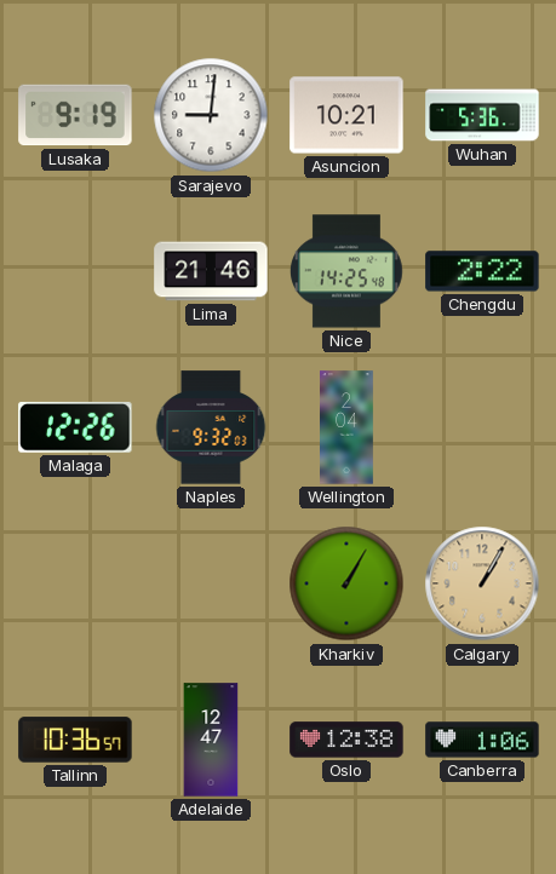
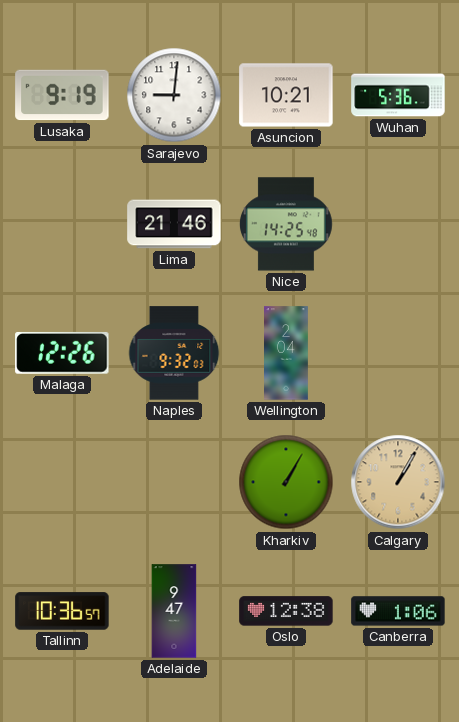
Chengdu: 2:22 -> none (482, 271)
Adelaide: 12:47 -> 9:47 (174, 611)
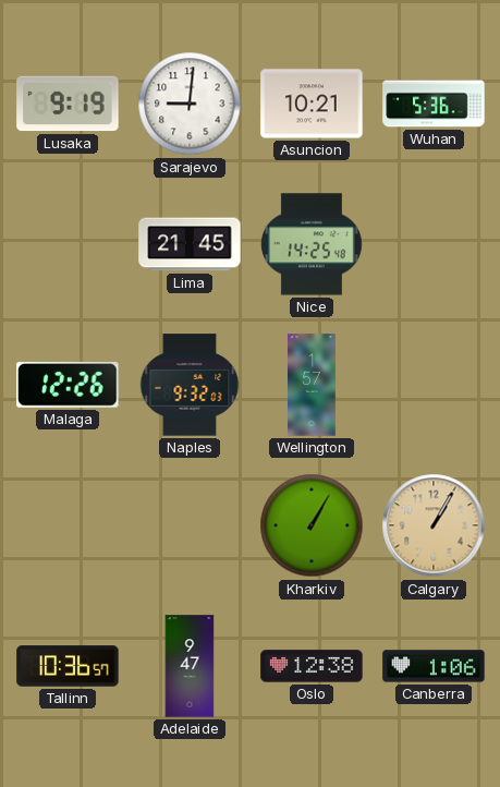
Lima: 21:46 -> 21:45 (190, 244)
Wellington: 2:04 -> 1:57 (313, 385)
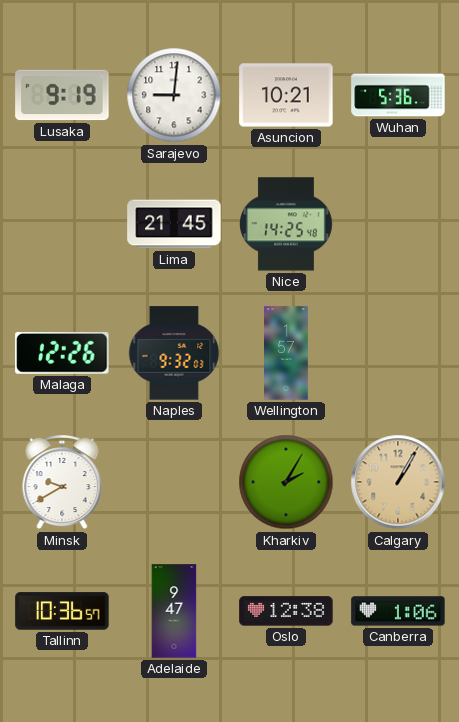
Minsk: none -> 9:40 (62, 483)
Kharkiv: 1:05 -> 2:05 (286, 482)
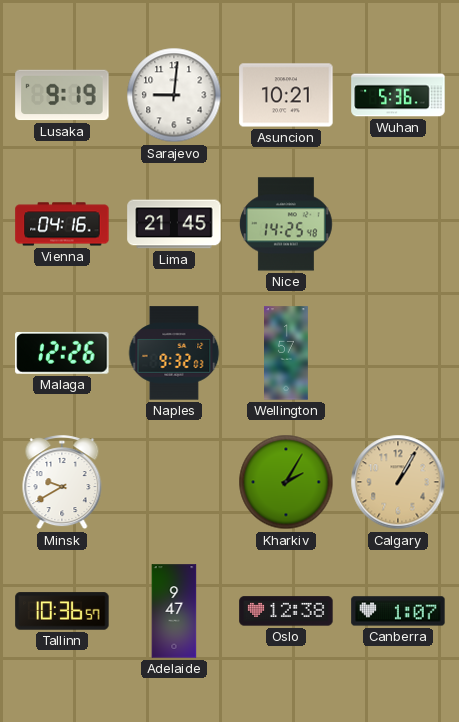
Vienna: none -> 04:16 (62, 224)
Canberra: 1:06 -> 1:07 (398, 611)
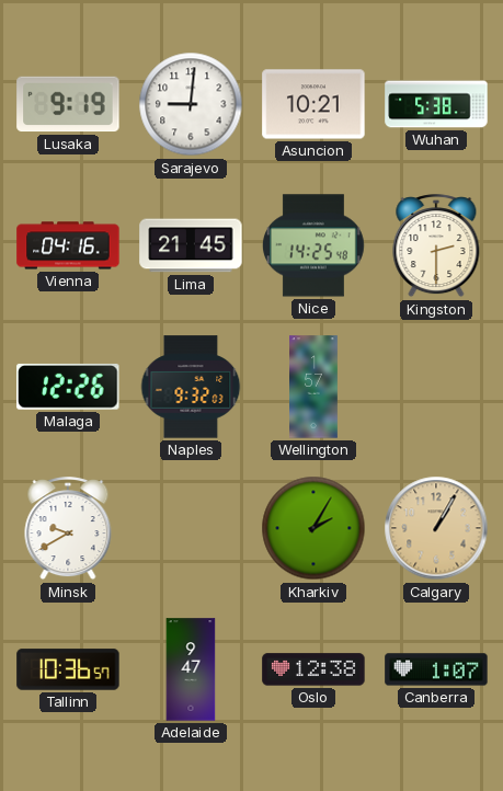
Wuhan: 5:36 -> 5:38 (436, 104)
Kingston: none -> 2:30 (436, 247)
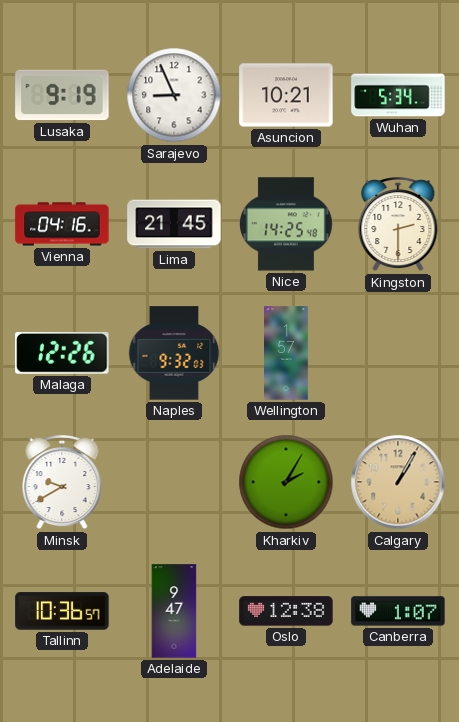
Sarajevo: 9:01 -> 8:56 (174, 95)
Wuhan: 5:38 -> 5:34 (398, 95)
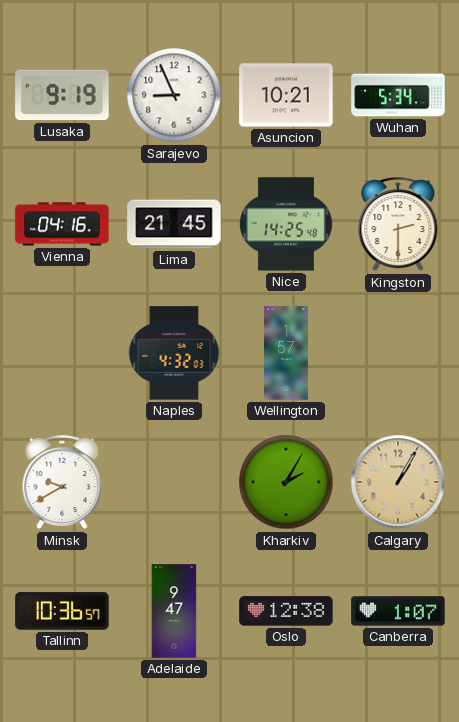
Malaga: 12:26 -> none (62, 353)
Naples: 9:32 -> 4:32 (174, 353)
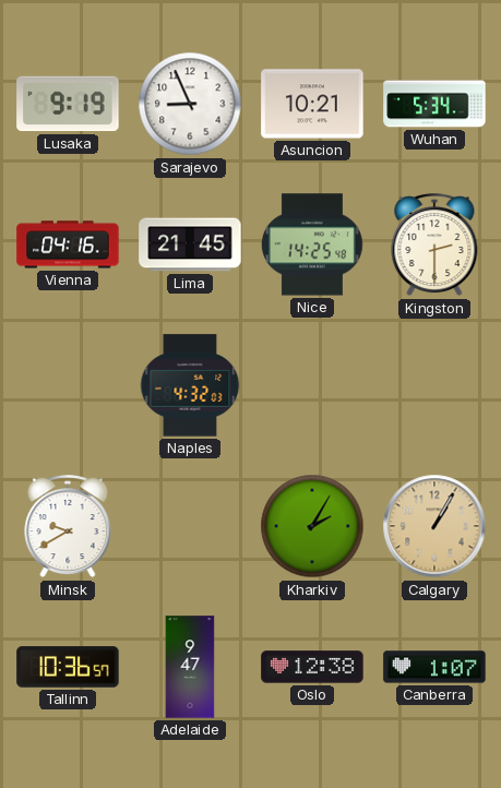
Wellington: 1:57 -> none (287, 353)
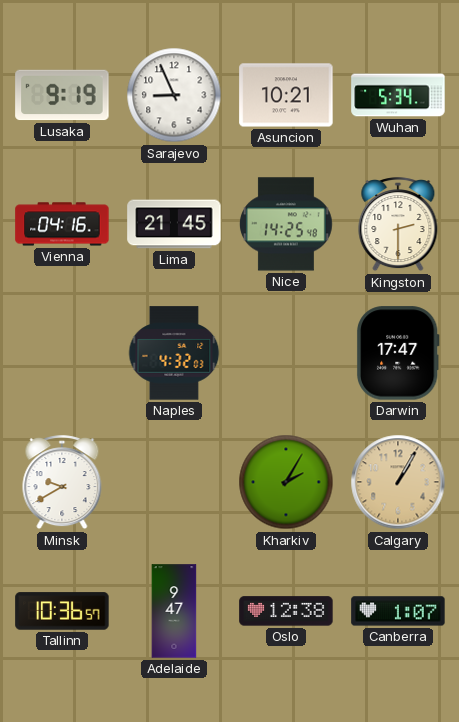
Darwin: none -> 17:47 (398, 353)
